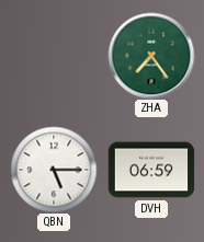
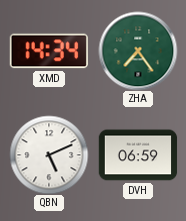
XMD: none -> 14:34 (48, 51)
QBN: 5:15 -> 5:11 (49, 155)
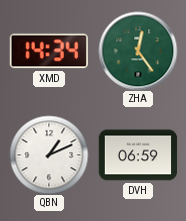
ZHA: 7:24 -> 12:24 (138, 51)
QBN: 5:11 -> 1:11 (49, 155)
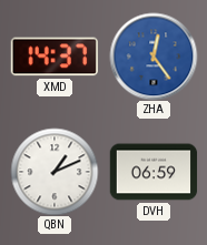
XMD: 14:34 -> 14:37 (53, 57)
ZHA dial: green -> blue (154, 57)
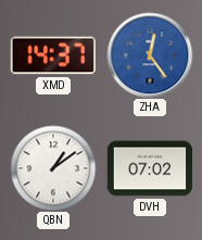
QBN: 1:11 -> 1:09 (53, 168)
DVH: 06:59 -> 07:02 (150, 168)
